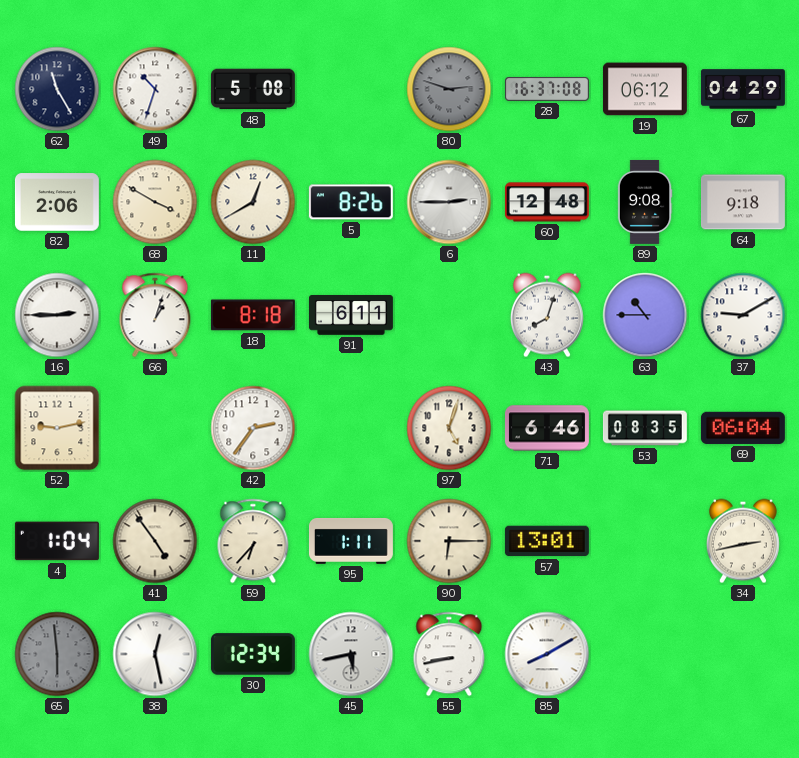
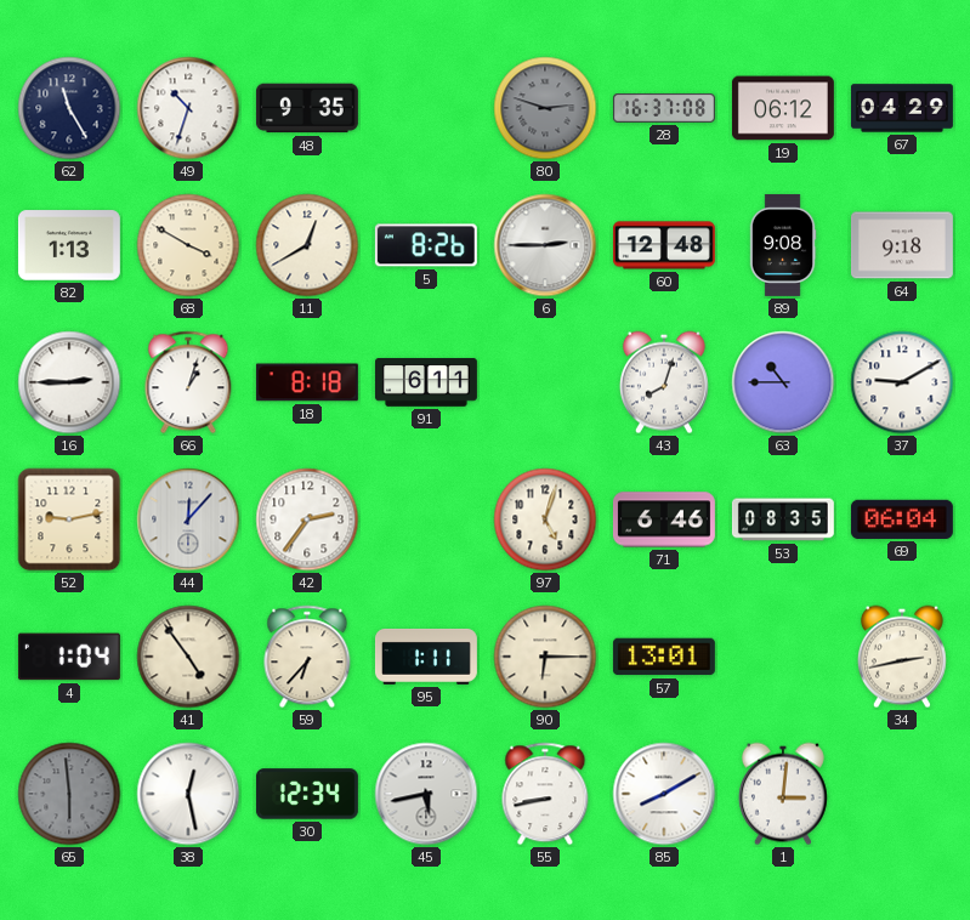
48: 5:08 -> 9:35 (307, 108)
82: 2:06 -> 1:13 (69, 245)
44: none -> 12:07 (188, 519)
1: none -> 3:01 (783, 794)
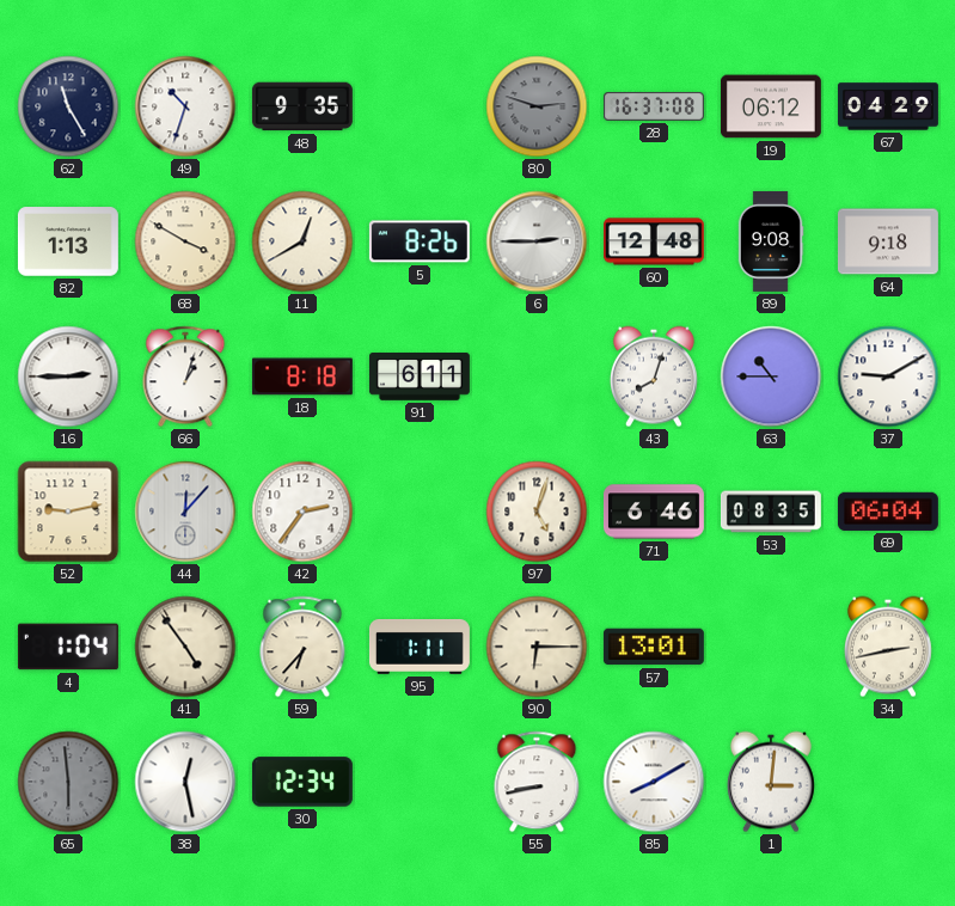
45: 5:43 -> none (426, 794)
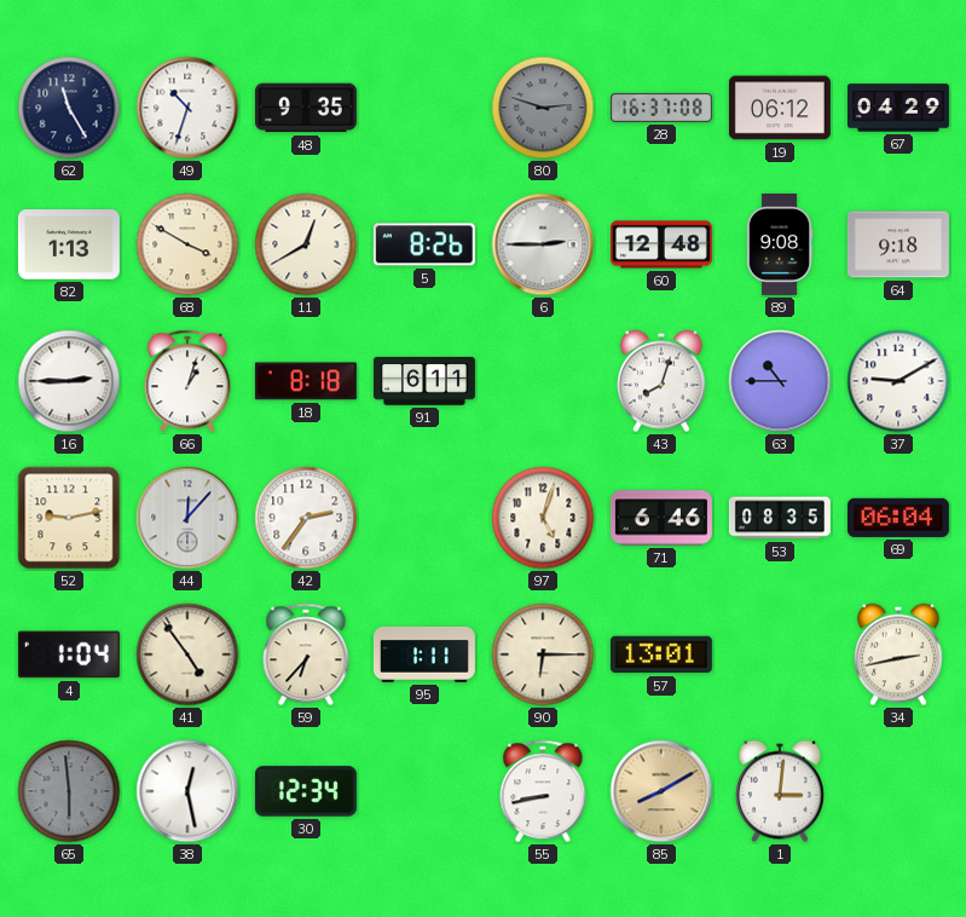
85 dial: white -> champagne (661, 791)
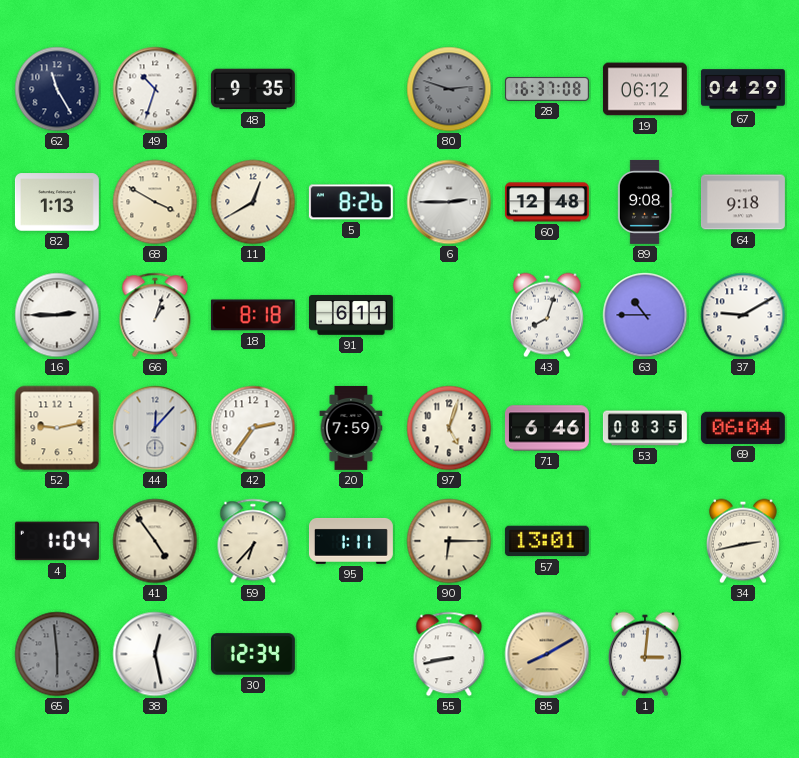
20: none -> 7:59 (351, 428)
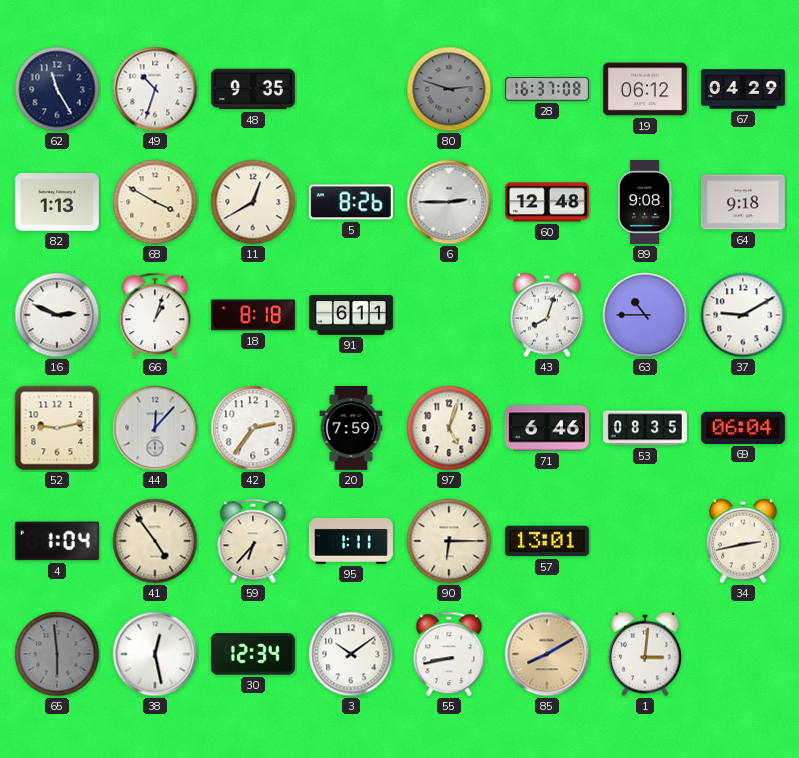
16: 2:45 -> 2:49 (57, 315)
3: none -> 10:09 (351, 654)
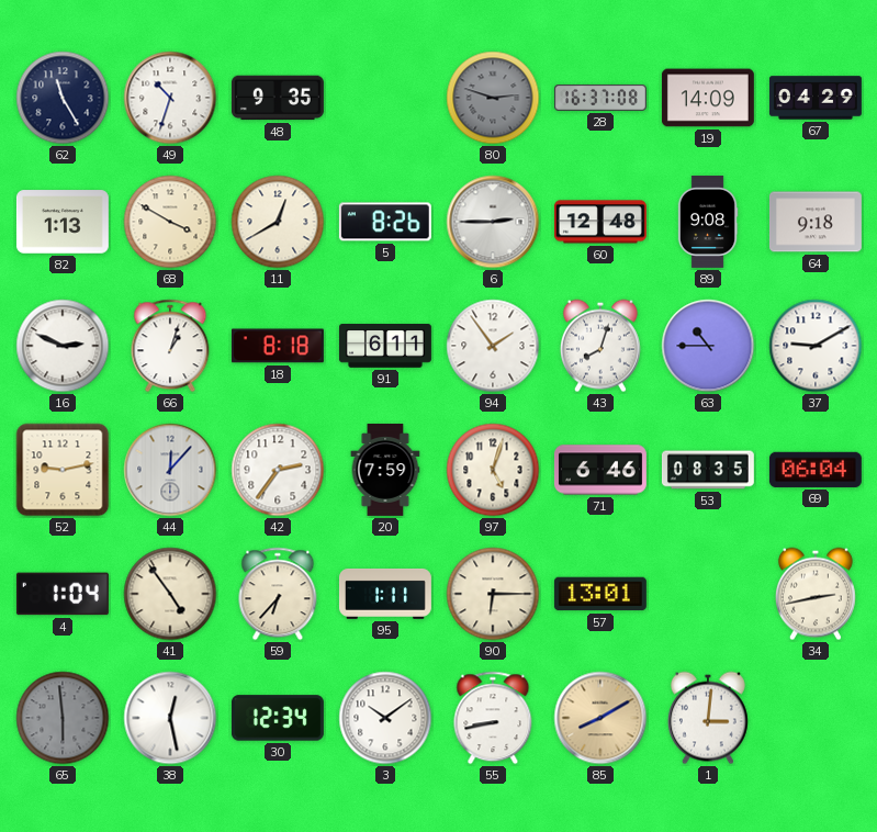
19: 06:12 -> 14:09 (708, 98)
94: none -> 1:54 (493, 346)
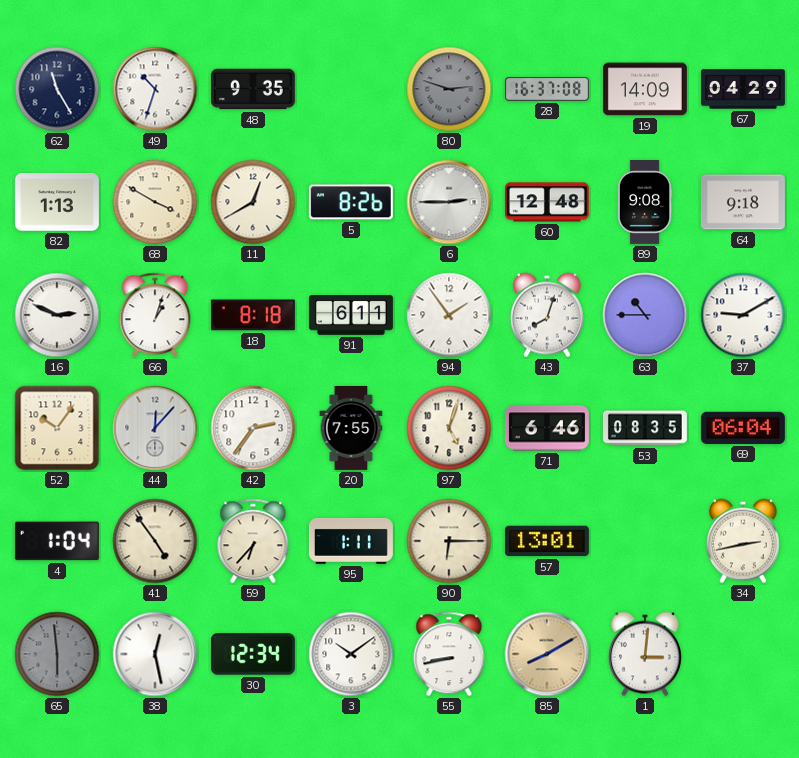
52: 9:13 -> 10:06 (57, 428)
20: 7:59 -> 7:55 (351, 428)
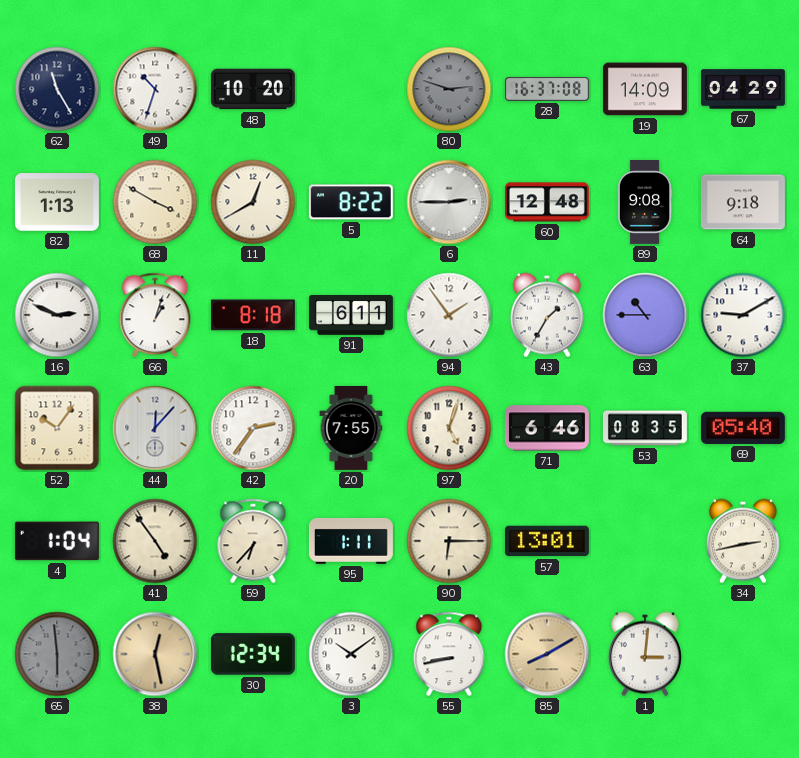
48: 9:35 -> 10:20 (253, 89)
5: 8:26 -> 8:22 (351, 202)
43: 8:03 -> 1:35 (547, 315)
69: 06:04 -> 05:40 (743, 428)
38 dial: white -> champagne (155, 654)
